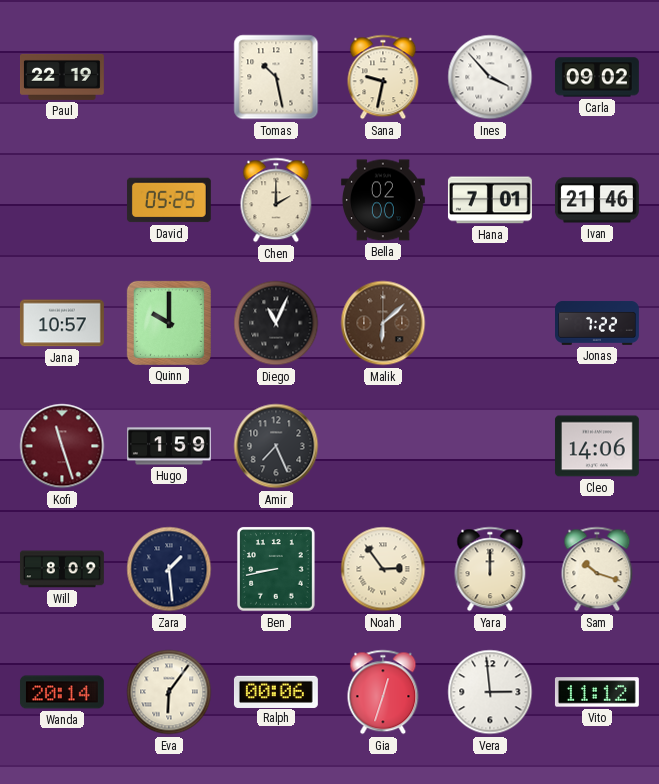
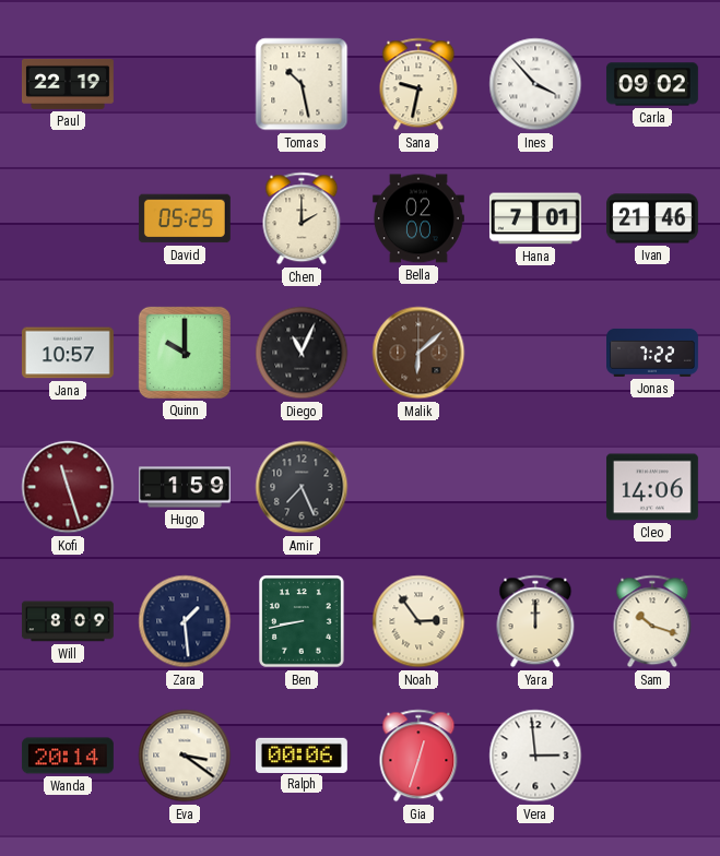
Eva: 6:06 -> 3:21 (185, 756)
Vito: 11:12 -> none (597, 692)
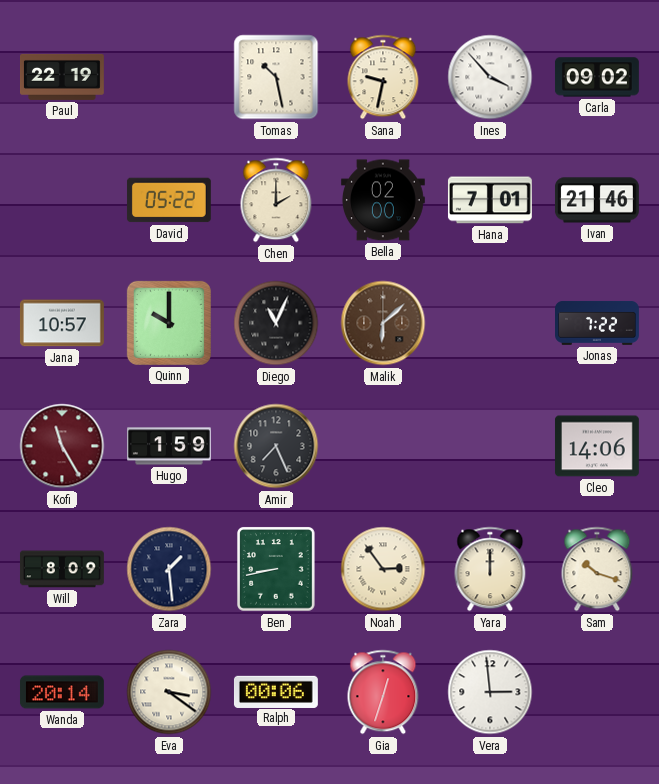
David: 05:25 -> 05:22 (169, 200)
Kofi: 11:27 -> 11:25 (62, 446)
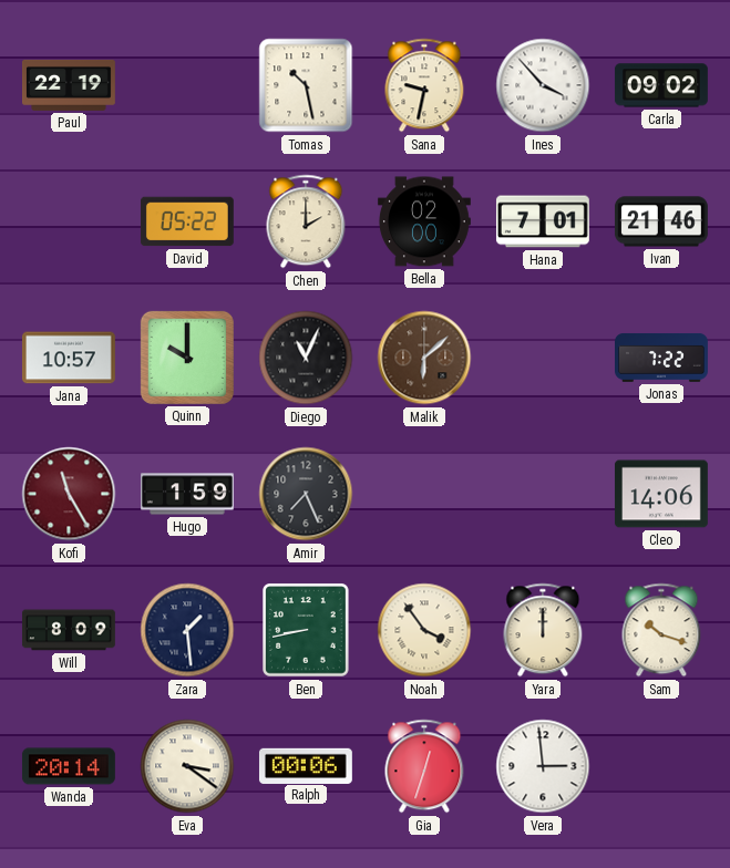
Noah: 2:54 -> 3:54 (424, 630)
